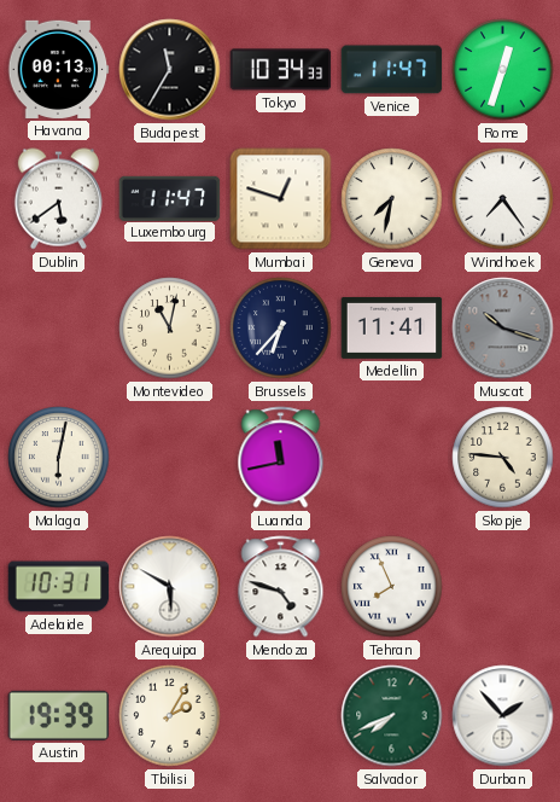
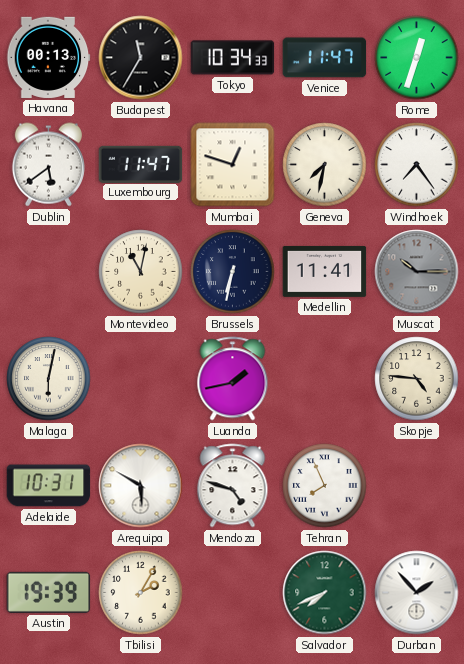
Brussels: 6:37 -> 6:32 (233, 272)
Muscat: 10:18 -> 10:15 (417, 272)
Luanda: 11:43 -> 1:43 (233, 379)
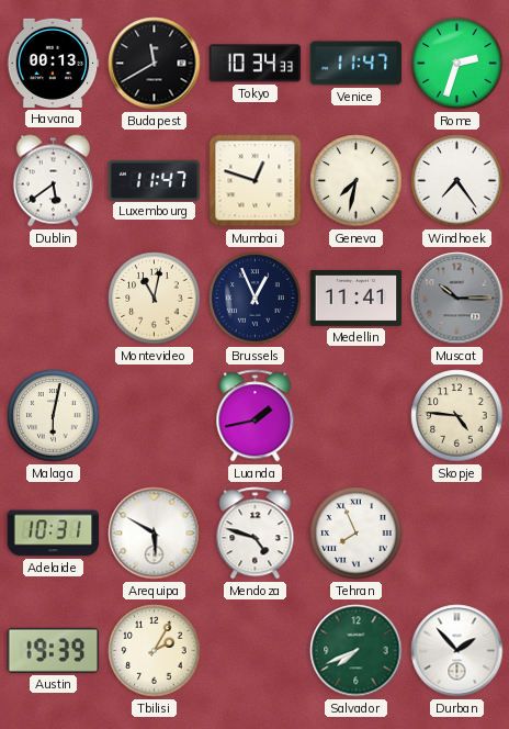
Budapest: 11:35 -> 11:40 (155, 64)
Rome: 12:33 -> 2:33 (457, 64)
Brussels: 6:32 -> 12:56 (256, 299)
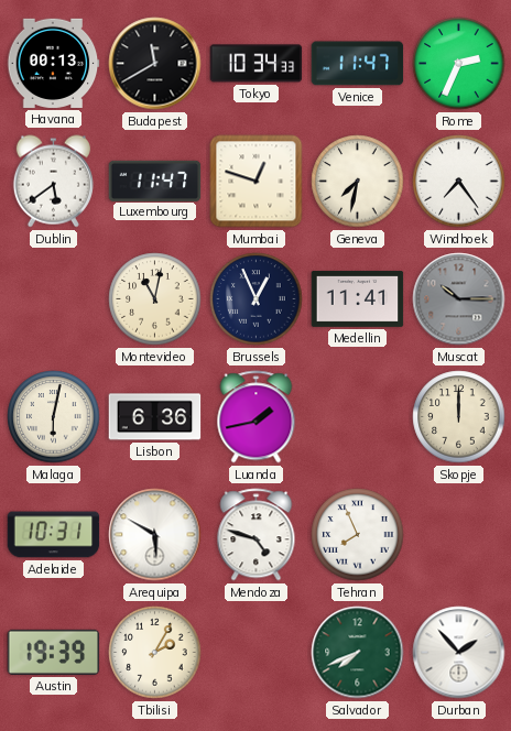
Rome: 2:33 -> 2:34 (459, 64)
Lisbon: none -> 6:36 (155, 417)
Skopje: 4:46 -> 12:00 (459, 417)
